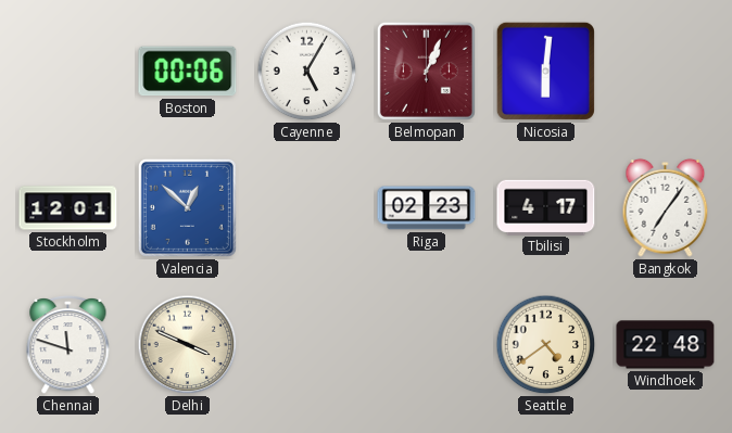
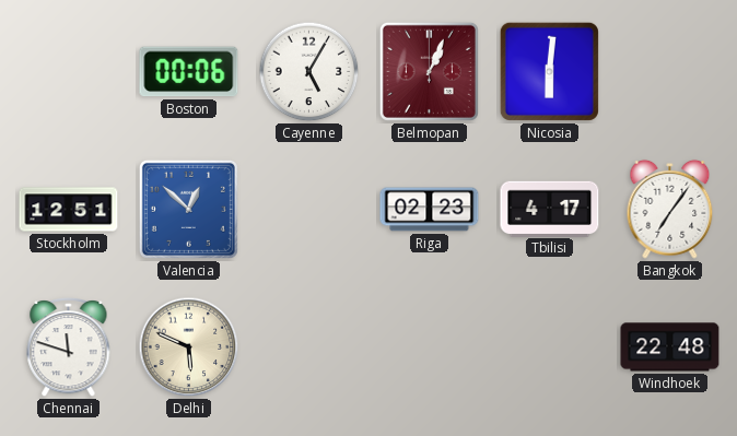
Stockholm: 12:01 -> 12:51 (69, 210)
Delhi: 3:49 -> 5:49 (189, 347)
Seattle: 4:39 -> none (546, 345)
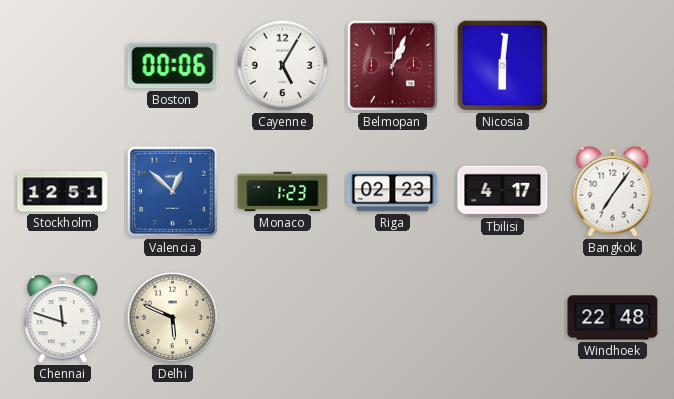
Monaco: none -> 1:23 (283, 192)
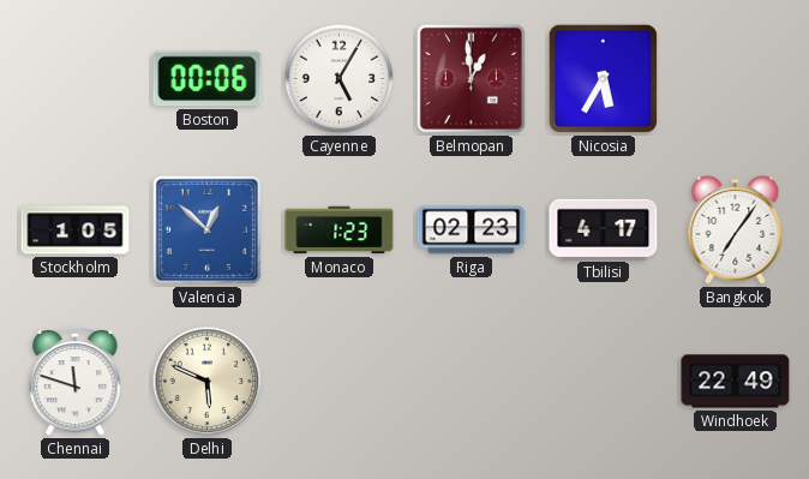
Belmopan: 1:04 -> 12:59 (471, 78)
Nicosia: 6:01 -> 5:35 (603, 78)
Stockholm: 12:51 -> 1:05 (76, 230)
Windhoek: 22:48 -> 22:49 (736, 382)
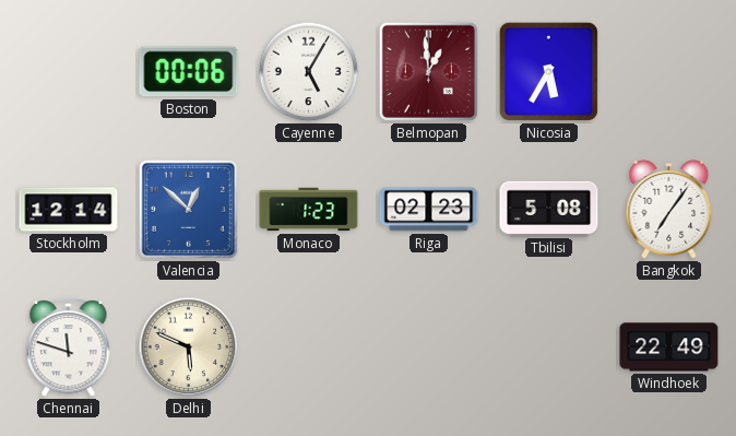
Stockholm: 1:05 -> 12:14 (69, 210)
Tbilisi: 4:17 -> 5:08 (549, 209)
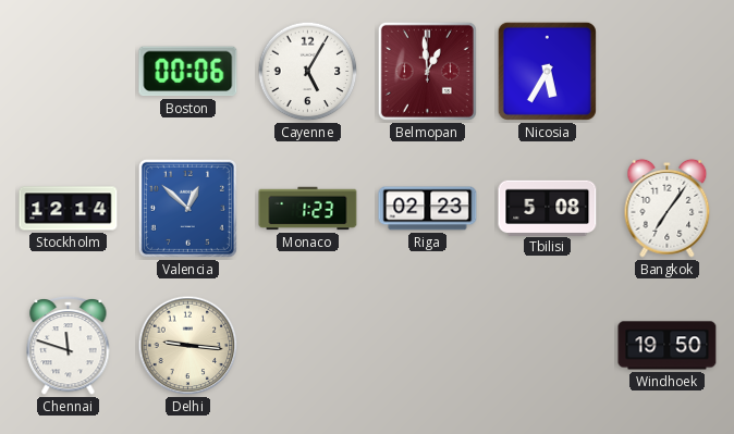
Delhi: 5:49 -> 9:16 (188, 346)
Windhoek: 22:49 -> 19:50 (668, 346)
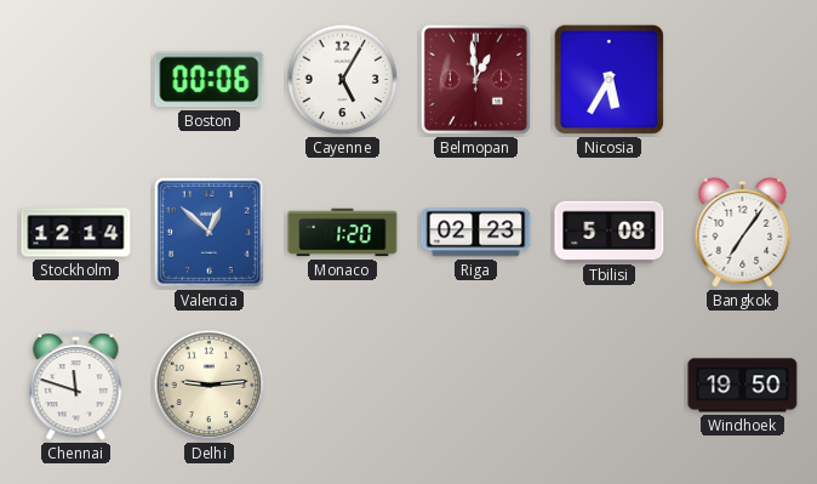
Monaco: 1:23 -> 1:20 (343, 233)
Delhi: 9:16 -> 9:14 (210, 386)
